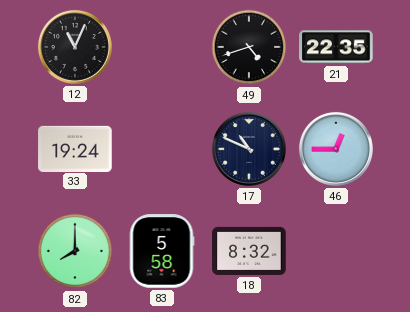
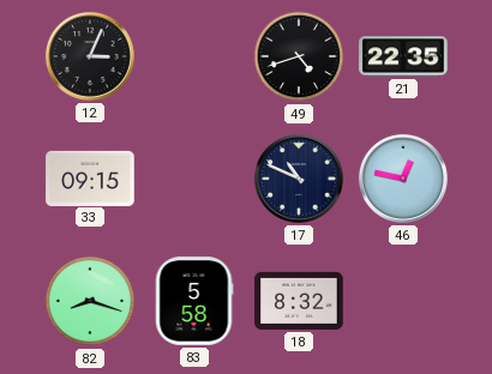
12: 11:04 -> 3:04 (90, 56)
33: 19:24 -> 09:15 (90, 177)
46: 12:45 -> 12:47 (403, 179)
82: 8:00 -> 8:18 (90, 301)
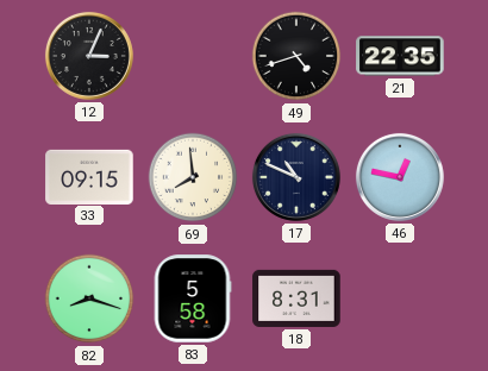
69: none -> 7:59 (193, 177)
18: 8:32 -> 8:31 (296, 298)
